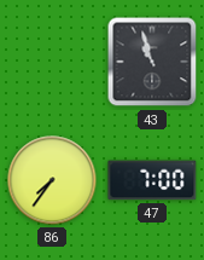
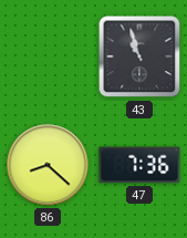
86: 7:36 -> 8:22 (48, 165)
47: 7:00 -> 7:36 (139, 165)
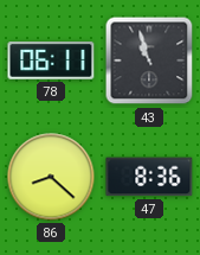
78: none -> 06:11 (51, 60)
47: 7:36 -> 8:36 (149, 177)
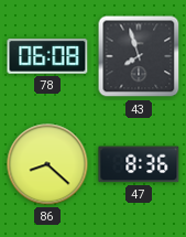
78: 06:11 -> 06:08 (47, 56)
43: 10:57 -> 7:57 (139, 56)
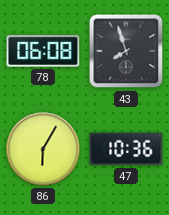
86: 8:22 -> 6:05 (43, 149)
47: 8:36 -> 10:36 (126, 149)
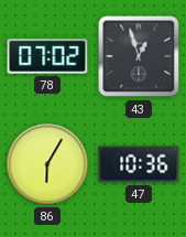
78: 06:08 -> 07:02 (47, 56)
43: 7:57 -> 12:57 (139, 56)
